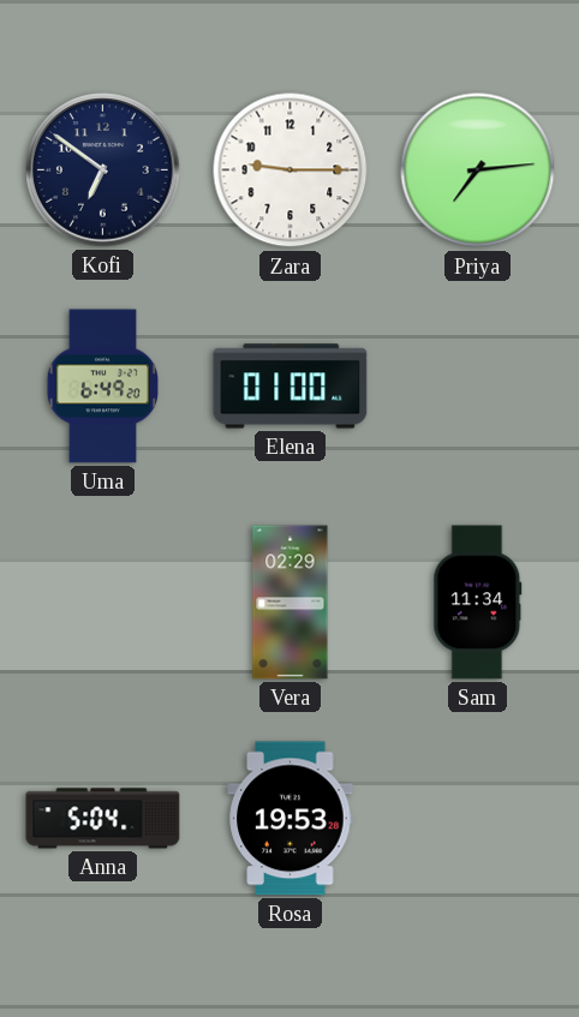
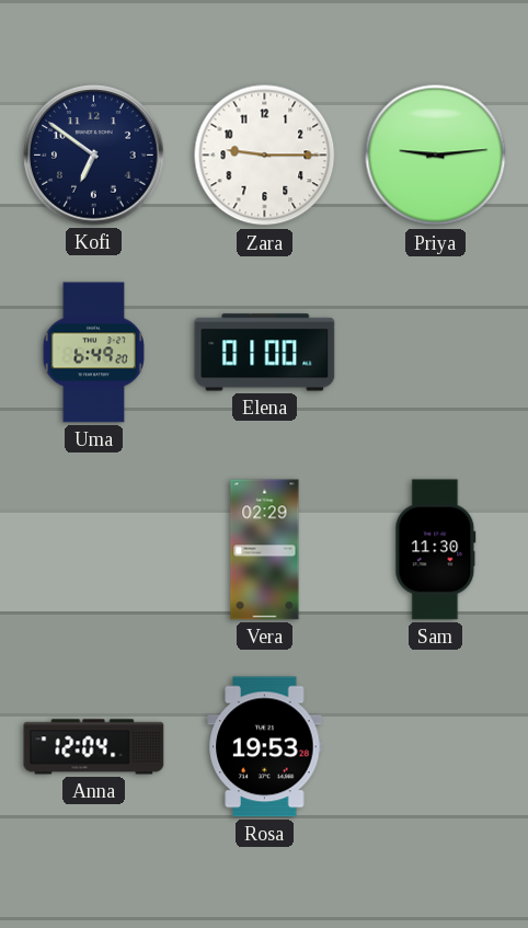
Priya: 7:14 -> 9:14 (436, 156)
Sam: 11:34 -> 11:30 (436, 550)
Anna: 5:04 -> 12:04 (94, 747)
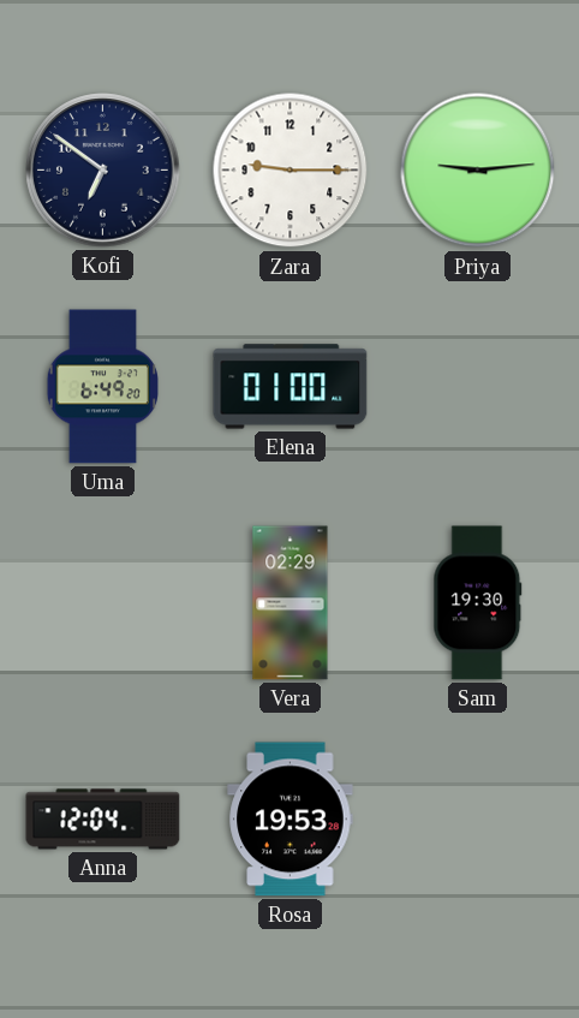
Sam: 11:30 -> 19:30 (478, 603)
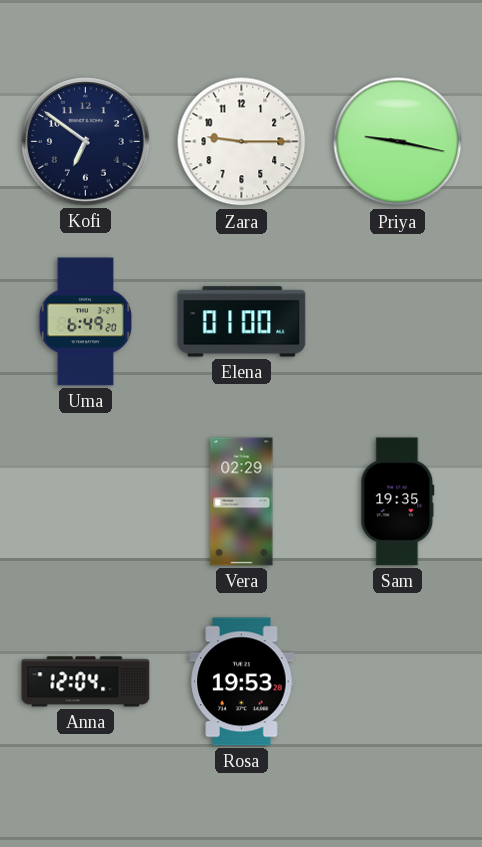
Priya: 9:14 -> 9:17 (398, 142)
Sam: 19:30 -> 19:35 (398, 502)
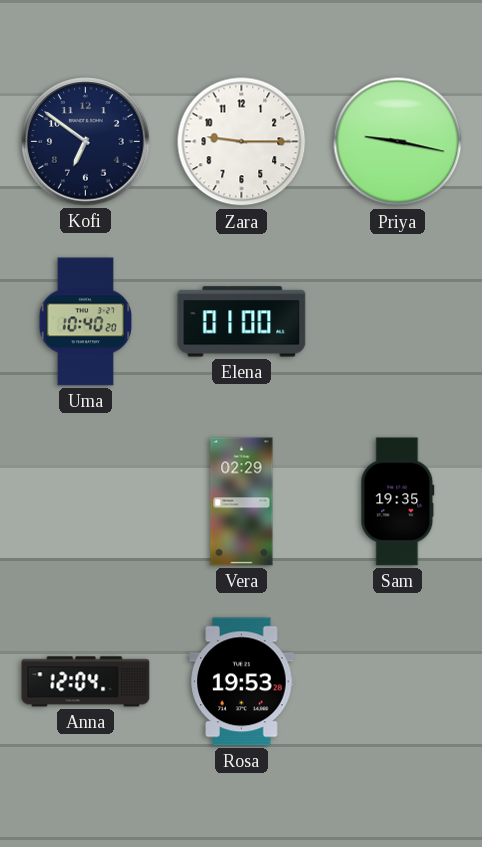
Uma: 6:49 -> 10:40 (85, 322)
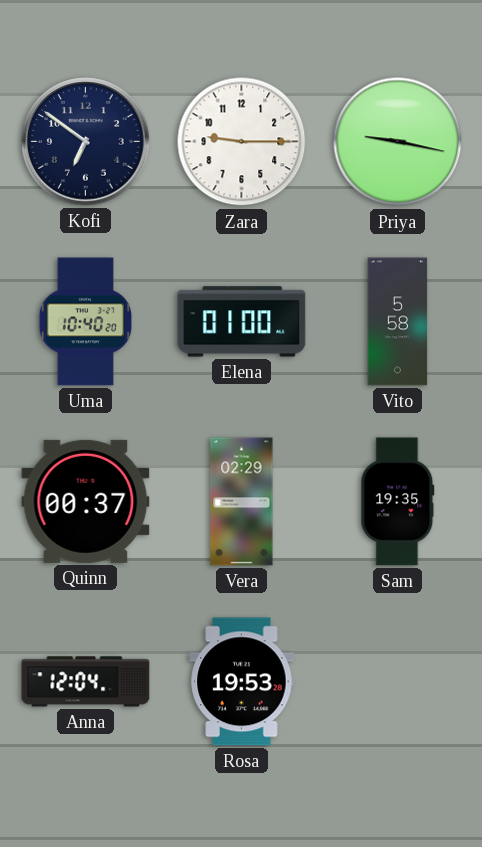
Vito: none -> 5:58 (398, 322)
Quinn: none -> 00:37 (86, 501)
